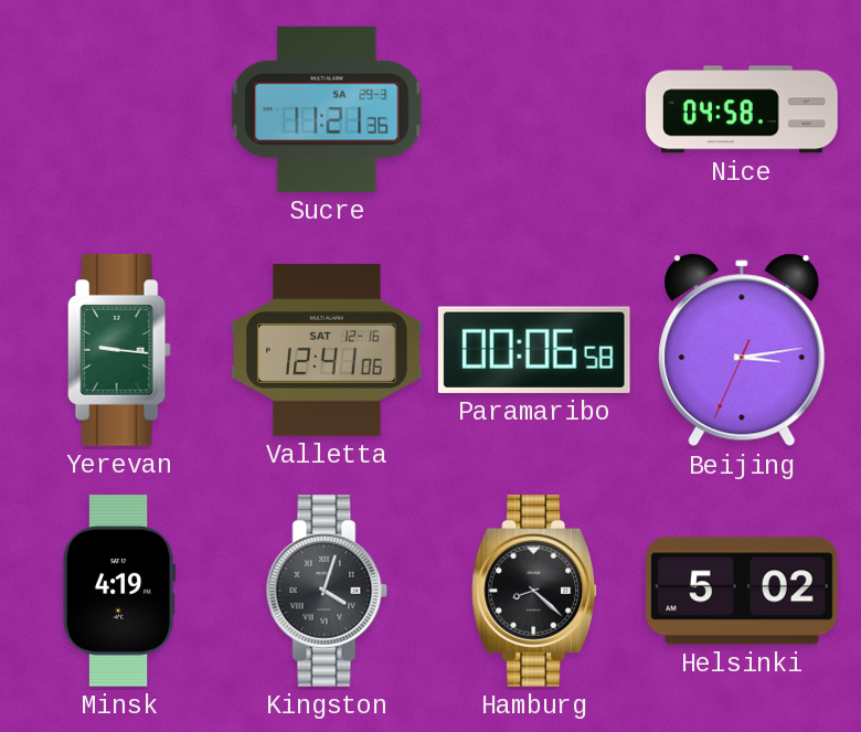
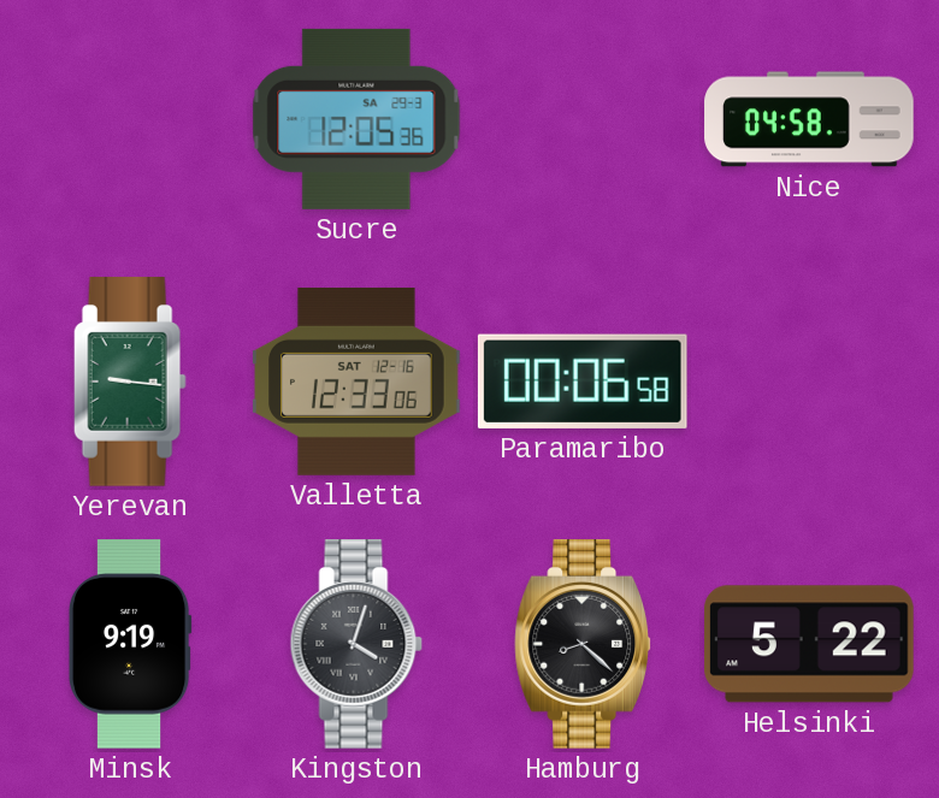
Sucre: 11:21 -> 12:05 (356, 119)
Valletta: 12:41 -> 12:33 (356, 382)
Beijing: 3:13 -> none (742, 350)
Minsk: 4:19 -> 9:19 (130, 644)
Helsinki: 5:02 -> 5:22 (810, 644)
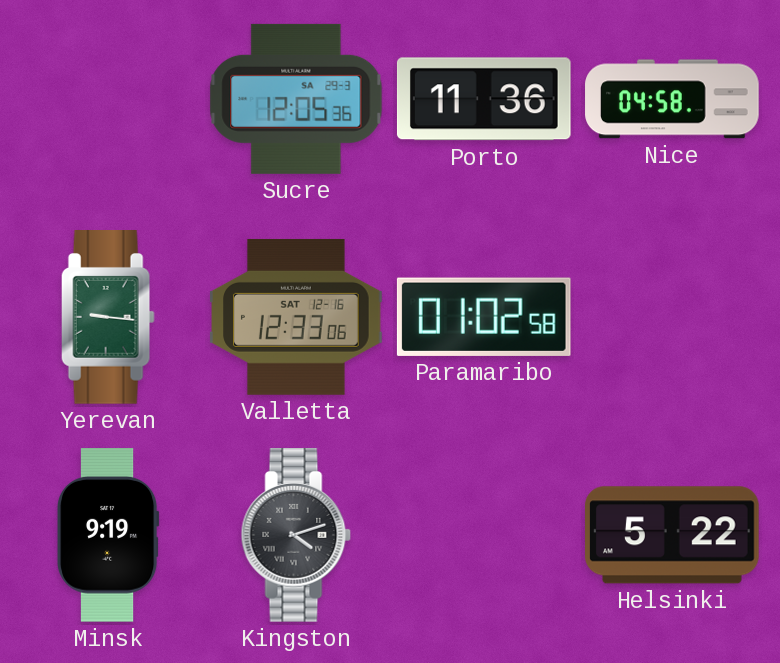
Porto: none -> 11:36 (484, 99)
Paramaribo: 00:06 -> 01:02 (484, 317)
Kingston: 4:03 -> 4:12 (296, 536)
Hamburg: 8:22 -> none (584, 645)
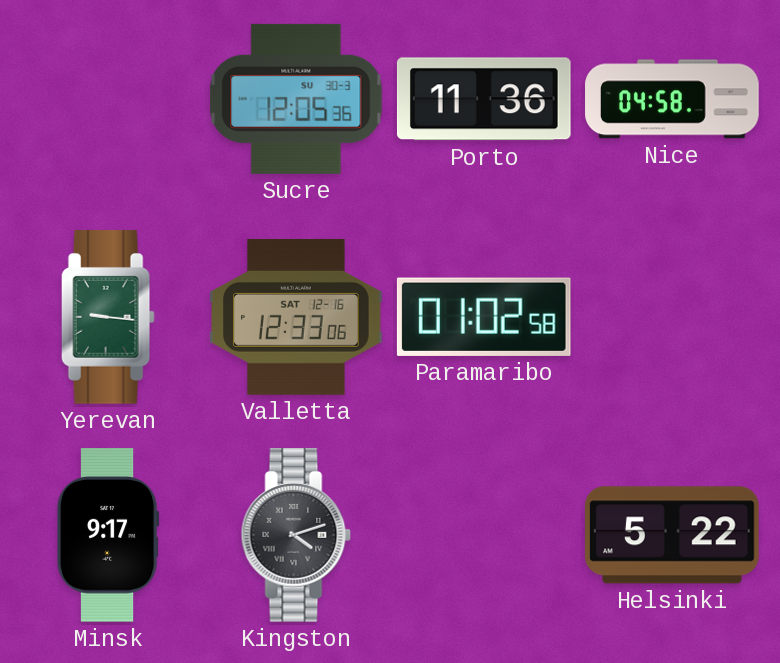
Sucre date: SA 29-3 -> SU 30-3 (296, 99)
Minsk: 9:19 -> 9:17 (108, 535)
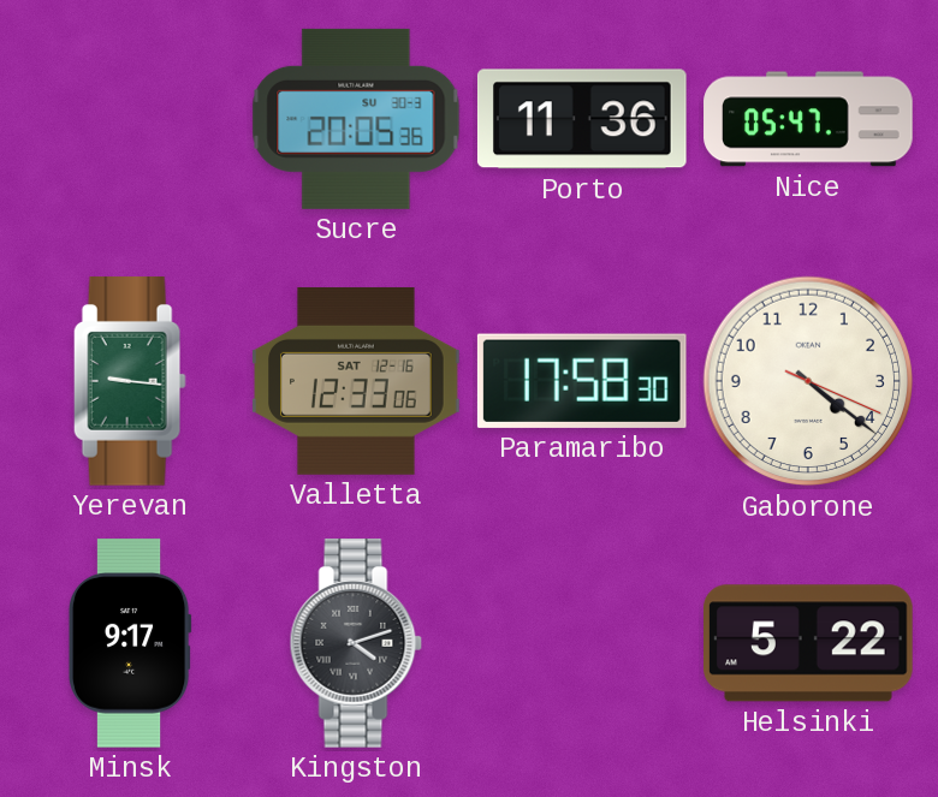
Sucre: 12:05 -> 20:05 (356, 119)
Nice: 04:58 -> 05:47 (808, 119)
Paramaribo: 01:02 -> 17:58 (582, 381)
Gaborone: none -> 4:21 (808, 381)
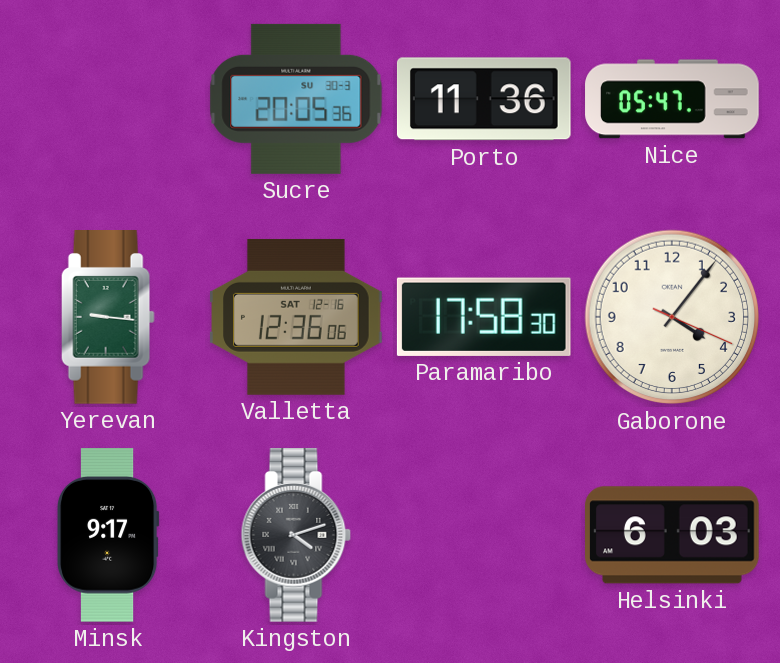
Valletta: 12:33 -> 12:36 (296, 317)
Gaborone: 4:21 -> 4:06 (672, 317)
Helsinki: 5:22 -> 6:03 (673, 535)
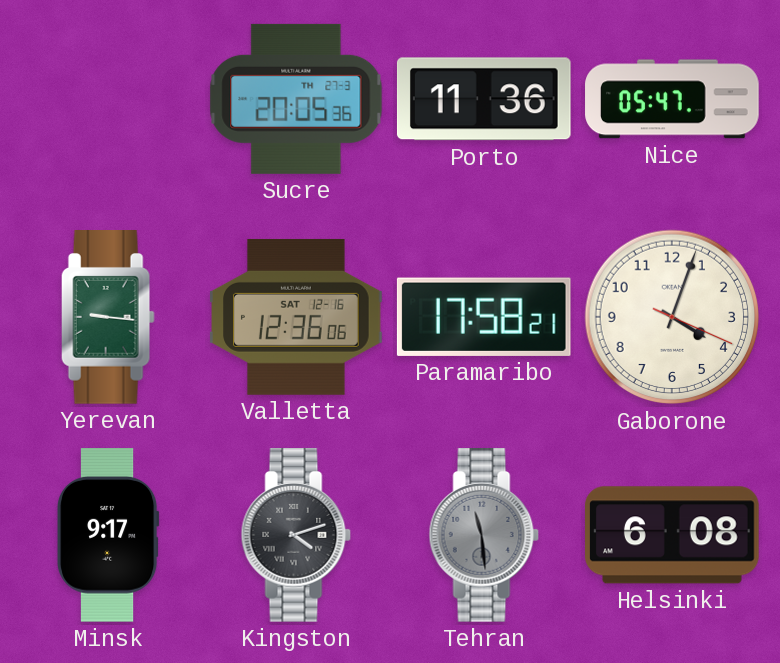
Sucre date: SU 30-3 -> TH 27-3 (296, 99)
Paramaribo: 17:58:30 -> 17:58:21 (484, 317)
Gaborone: 4:06 -> 4:03 (672, 317)
Tehran: none -> 11:29 (484, 536)
Helsinki: 6:03 -> 6:08 (673, 535)
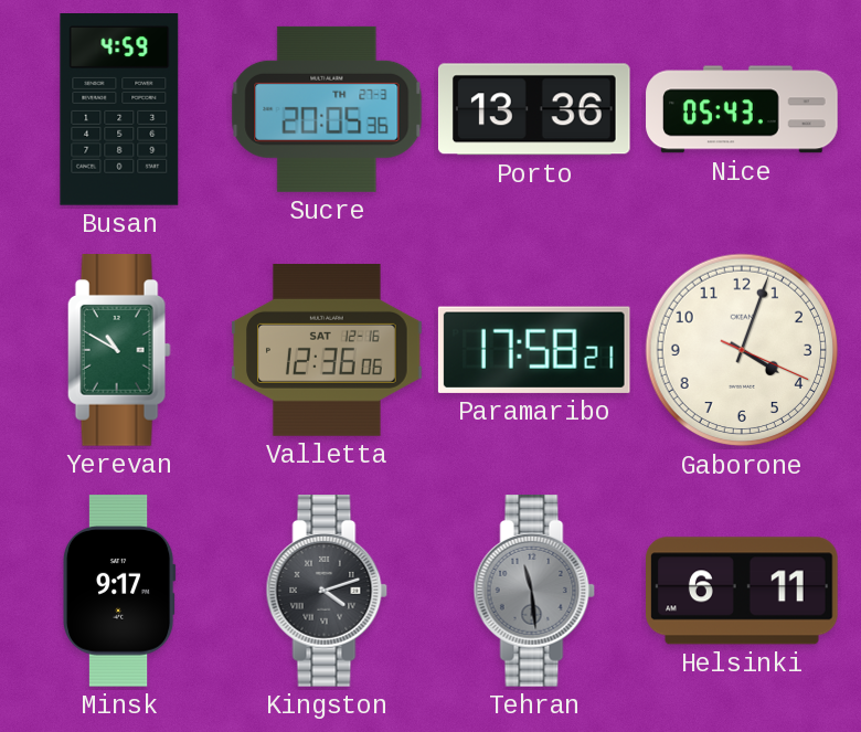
Busan: none -> 4:59 (119, 110)
Porto: 11:36 -> 13:36 (534, 109)
Nice: 05:47 -> 05:43 (742, 109)
Yerevan: 9:16 -> 10:50 (119, 351)
Helsinki: 6:08 -> 6:11 (743, 591)
